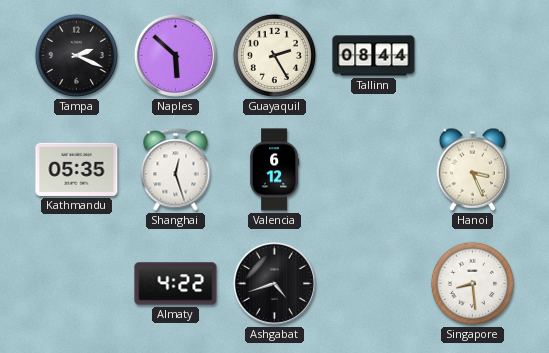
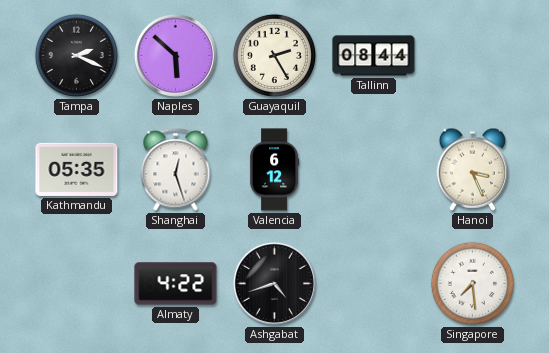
Singapore: 8:29 -> 7:29 (472, 283)
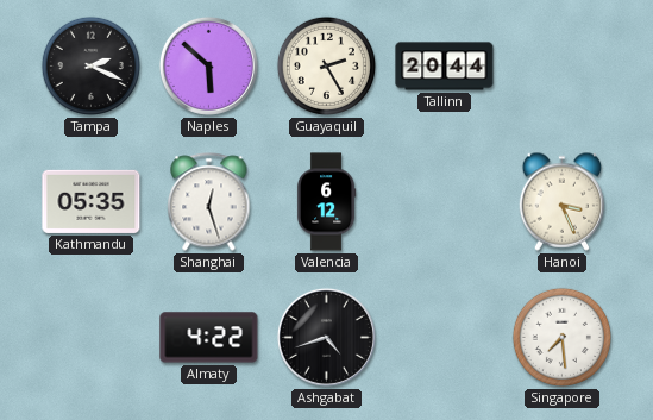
Tallinn: 08:44 -> 20:44 (445, 67)
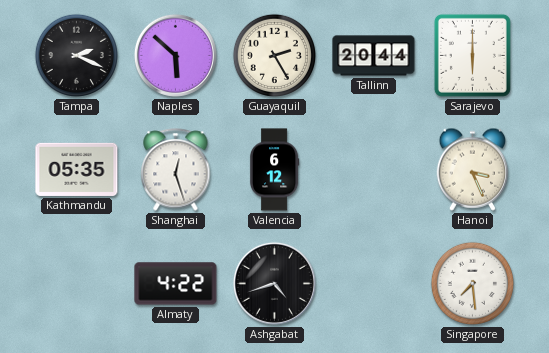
Sarajevo: none -> 6:00 (472, 55)
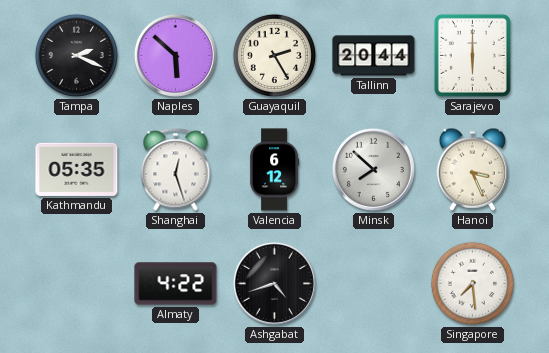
Minsk: none -> 7:52 (373, 169)
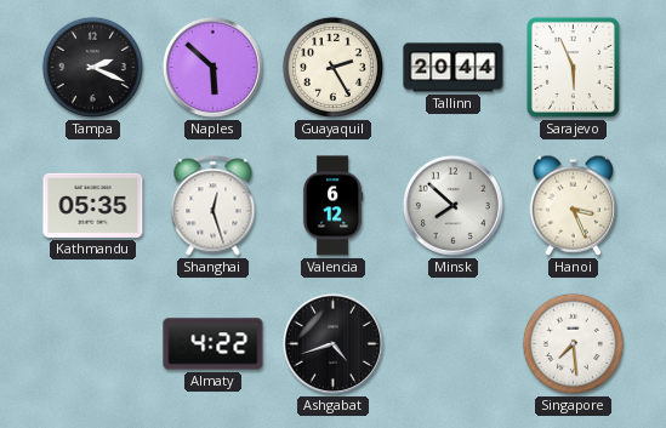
Sarajevo: 6:00 -> 5:56 (573, 67)
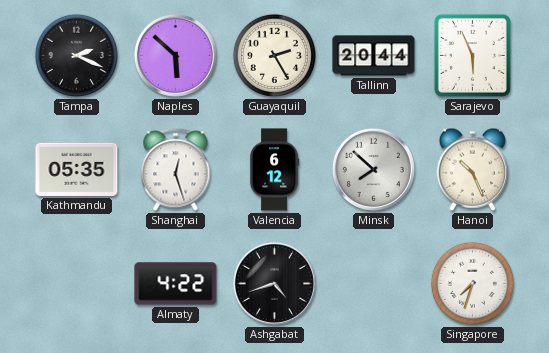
Hanoi: 3:26 -> 10:26 (473, 169)
Singapore: 7:29 -> 7:33 (472, 283)
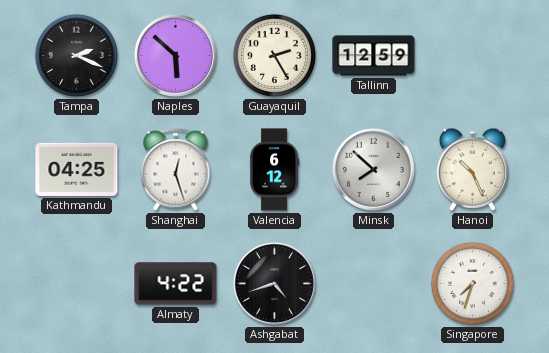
Tallinn: 20:44 -> 12:59 (374, 56)
Sarajevo: 5:56 -> none (472, 55)
Kathmandu: 05:35 -> 04:25 (77, 169)
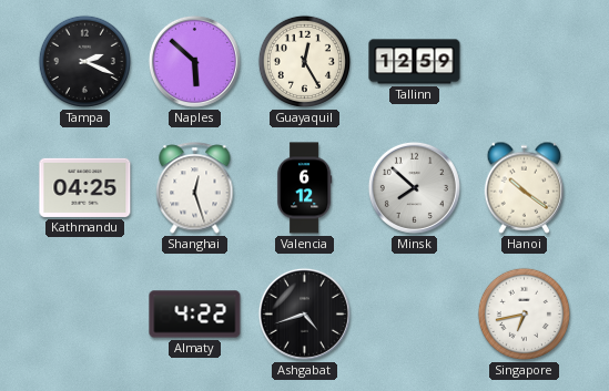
Guayaquil: 2:25 -> 12:25 (304, 61)
Hanoi: 10:26 -> 10:21 (525, 187)
Singapore: 7:33 -> 6:43 (524, 313)
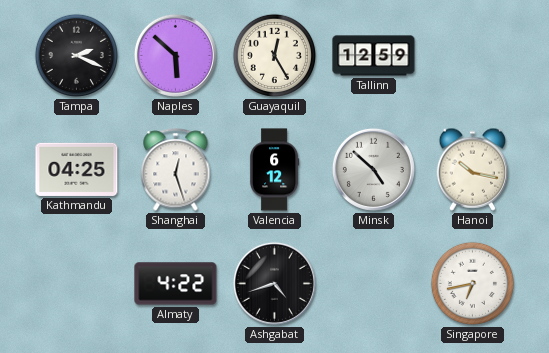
Minsk: 7:52 -> 4:52 (373, 169)
Hanoi: 10:21 -> 10:17 (473, 169)
